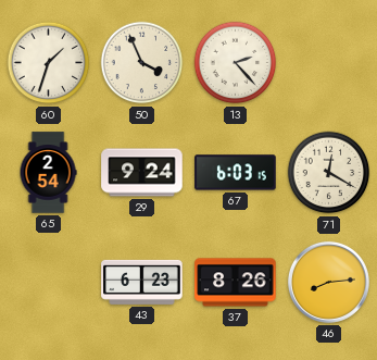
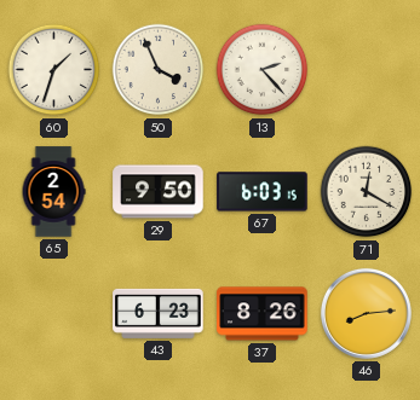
29: 9:24 -> 9:50 (159, 192)
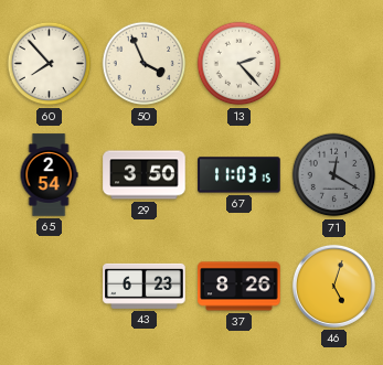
60: 1:33 -> 7:53 (50, 64)
29: 9:50 -> 3:50 (145, 175)
67: 6:03 -> 11:03 (240, 175)
71 dial: cream -> grey (334, 175)
46: 8:14 -> 5:03 (333, 286)
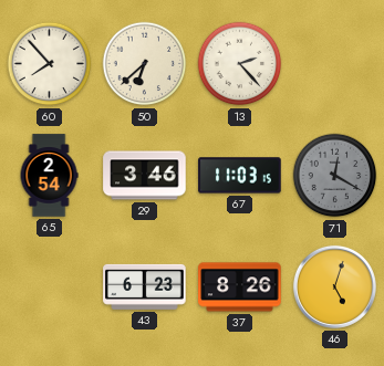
50: 3:56 -> 6:38 (145, 64)
29: 3:50 -> 3:46 (145, 176)
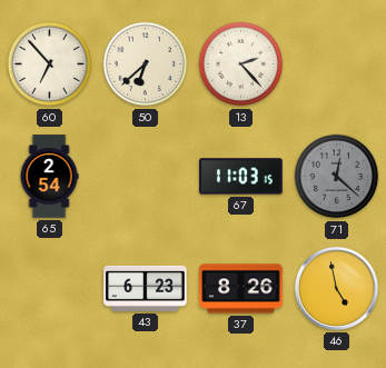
60: 7:53 -> 6:53 (50, 64)
29: 3:46 -> none (145, 176)
71: 12:20 -> 12:22 (337, 177)
46: 5:03 -> 4:58 (336, 288)
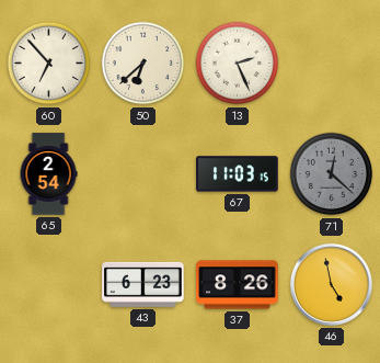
13: 2:23 -> 2:26 (238, 64)
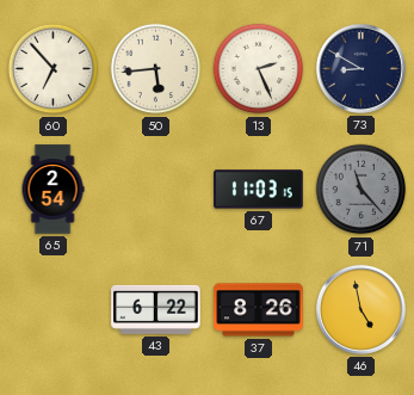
50: 6:38 -> 5:44 (156, 69)
73: none -> 8:50 (360, 68)
71: 12:22 -> 11:23 (362, 190)
43: 6:23 -> 6:22 (156, 309)
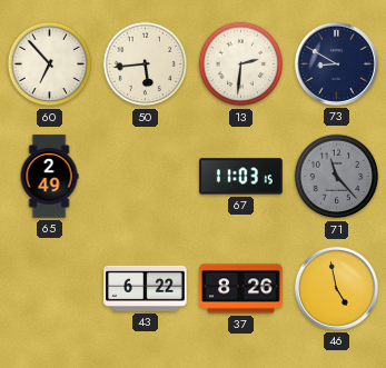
13: 2:26 -> 2:31 (241, 64)
65: 2:54 -> 2:49 (49, 177)
